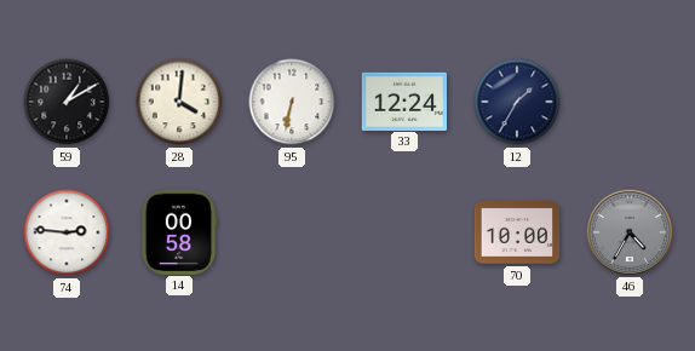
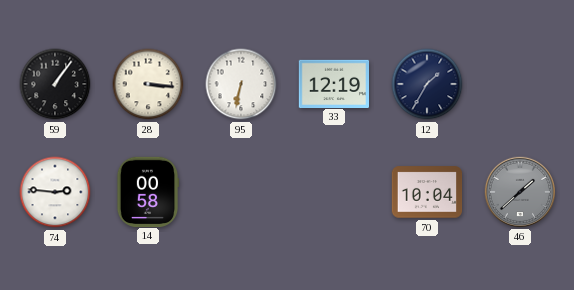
59: 1:10 -> 1:06 (55, 84)
28: 4:01 -> 3:16 (148, 84)
33: 12:24 -> 12:19 (334, 83)
70: 10:00 -> 10:04 (427, 192)
46: 4:35 -> 1:38 (519, 191)
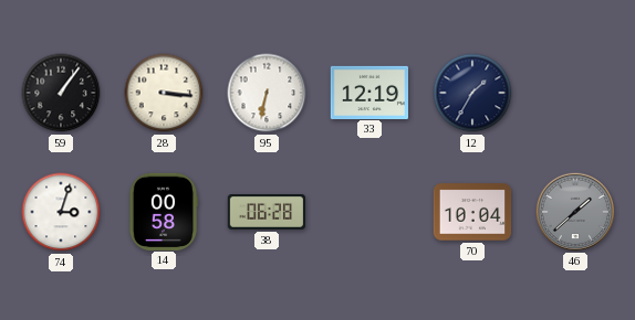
74: 2:46 -> 3:03 (61, 212)
38: none -> 06:28 (267, 213)
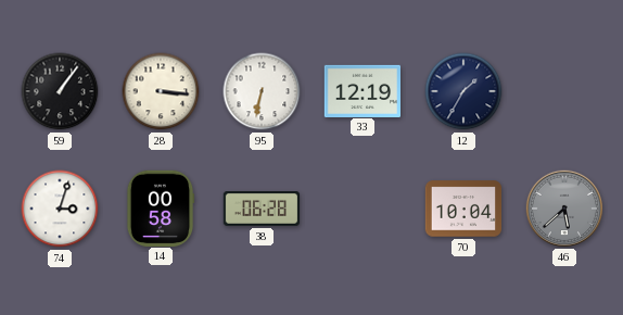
46: 1:38 -> 5:38 (563, 207)
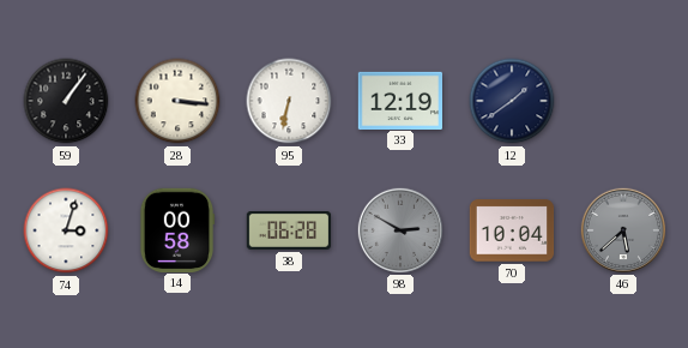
12: 1:35 -> 1:39 (512, 101)
98: none -> 2:50 (399, 229)
